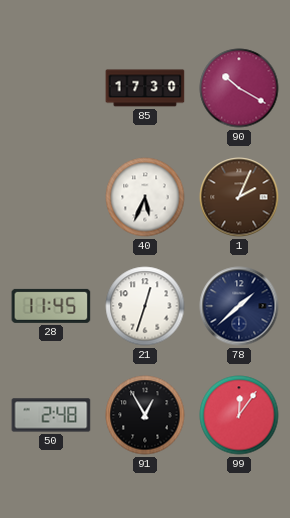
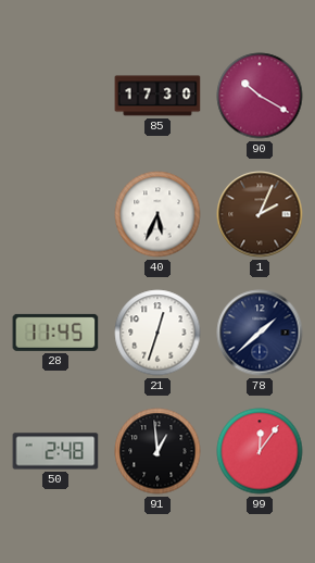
91: 12:55 -> 12:59 (157, 451)
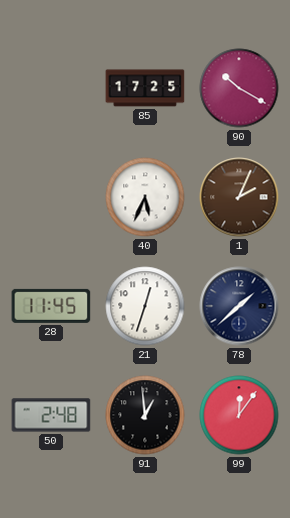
85: 17:30 -> 17:25 (145, 88)
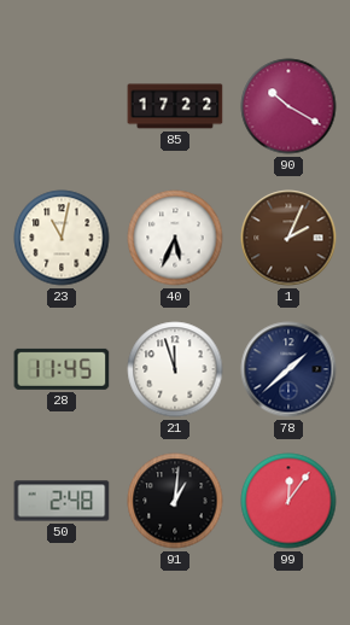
85: 17:25 -> 17:22 (175, 106)
23: none -> 11:02 (62, 238)
21: 12:33 -> 11:57 (175, 369)
91: 12:59 -> 1:01 (175, 501)
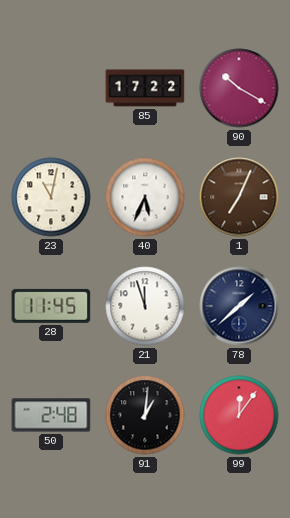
1: 2:04 -> 7:04 (239, 197)
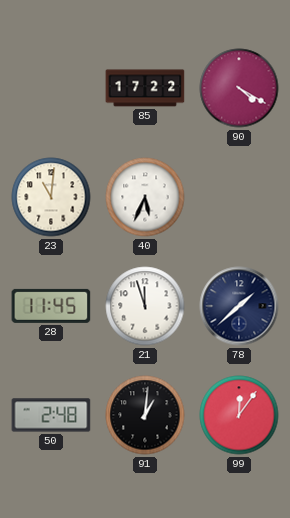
90: 10:20 -> 4:20 (239, 88)
23: 11:02 -> 11:01 (51, 197)
1: 7:04 -> none (239, 197)
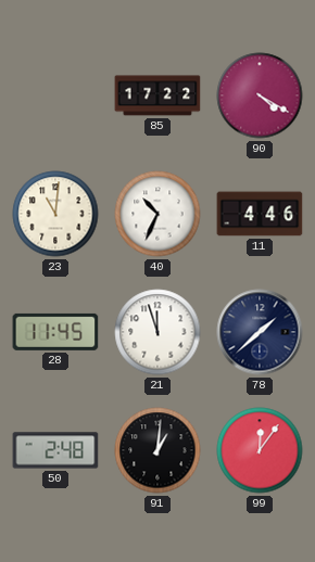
40: 5:34 -> 10:34 (157, 214)
11: none -> 4:46 (260, 214)
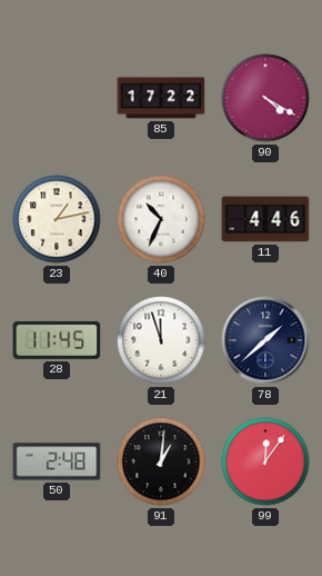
23: 11:01 -> 1:13 (57, 219)
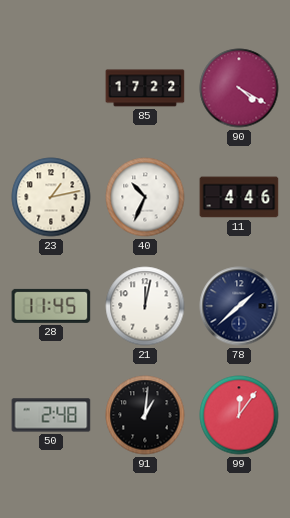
21: 11:57 -> 12:02 (145, 306)
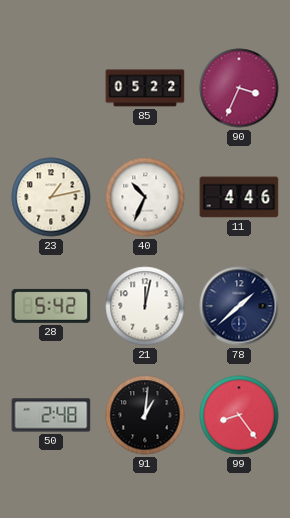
85: 17:22 -> 05:22 (145, 88)
90: 4:20 -> 3:34 (239, 88)
28: 11:45 -> 5:42 (51, 306)
99: 12:06 -> 8:24 (239, 415)
